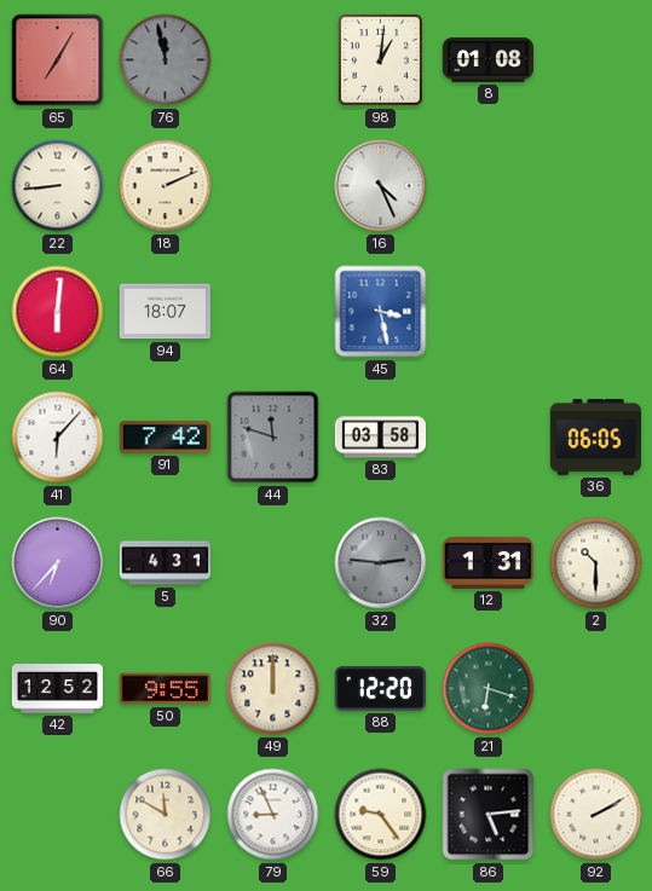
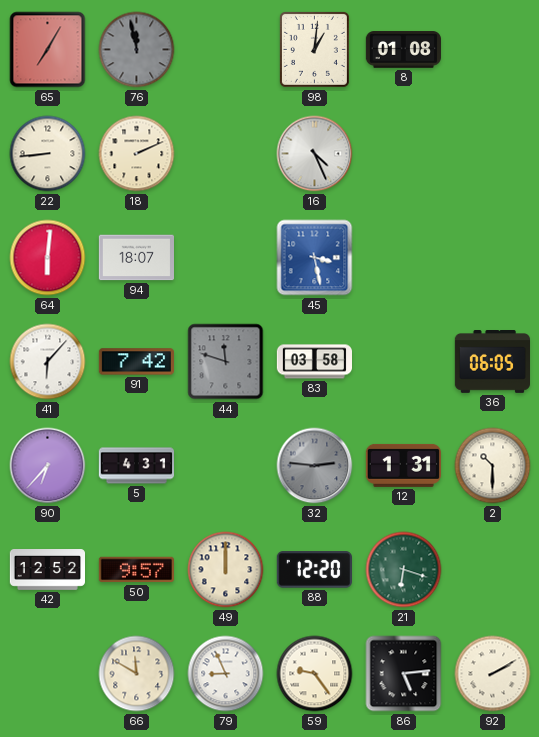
50: 9:55 -> 9:57 (136, 570)
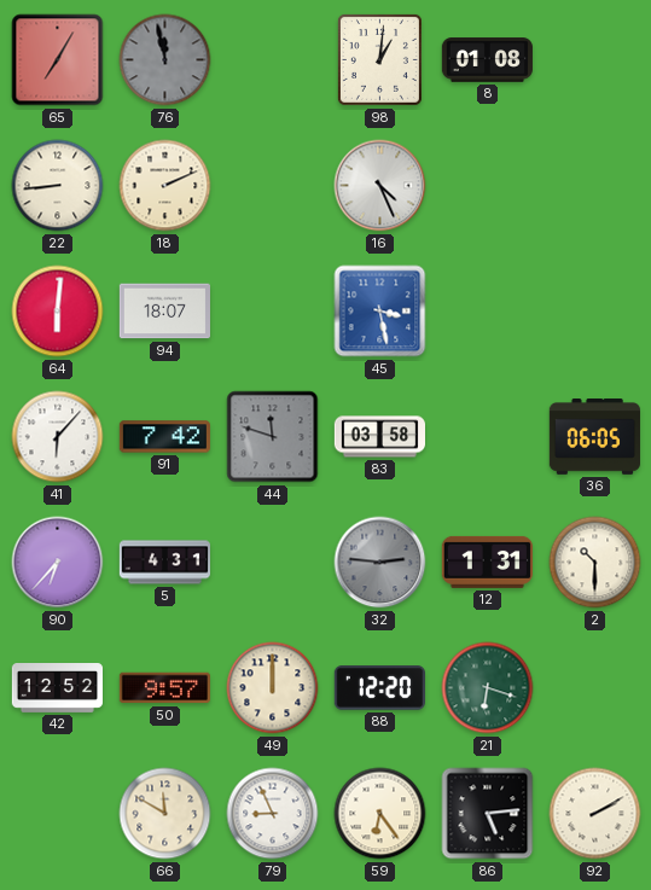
59: 9:24 -> 6:24 (380, 814)
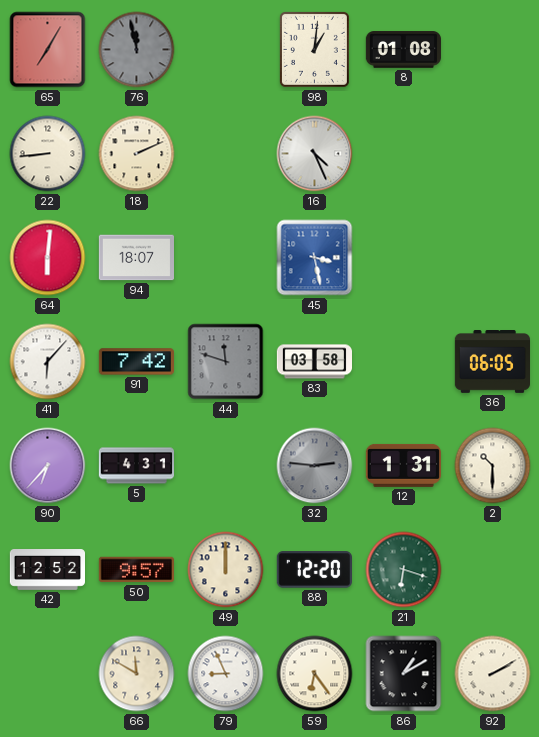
86: 5:14 -> 1:10 (404, 674)
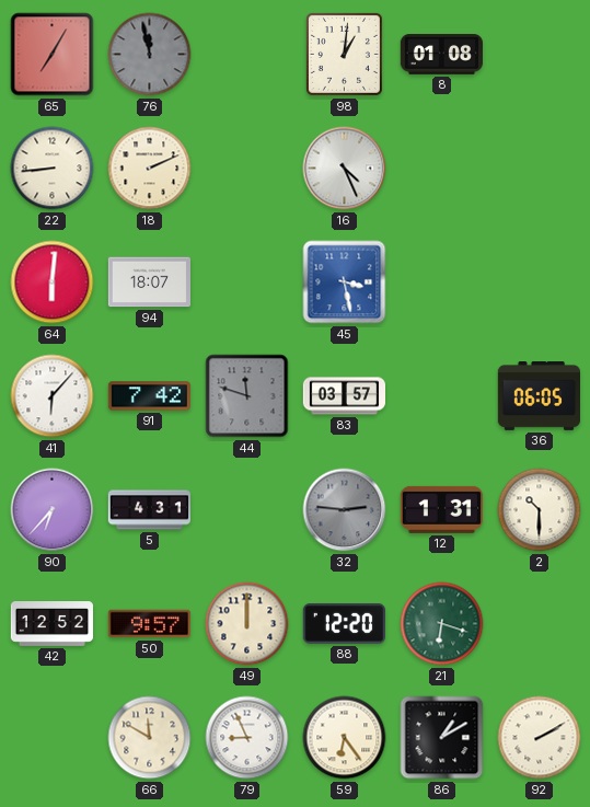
83: 03:58 -> 03:57 (344, 396)
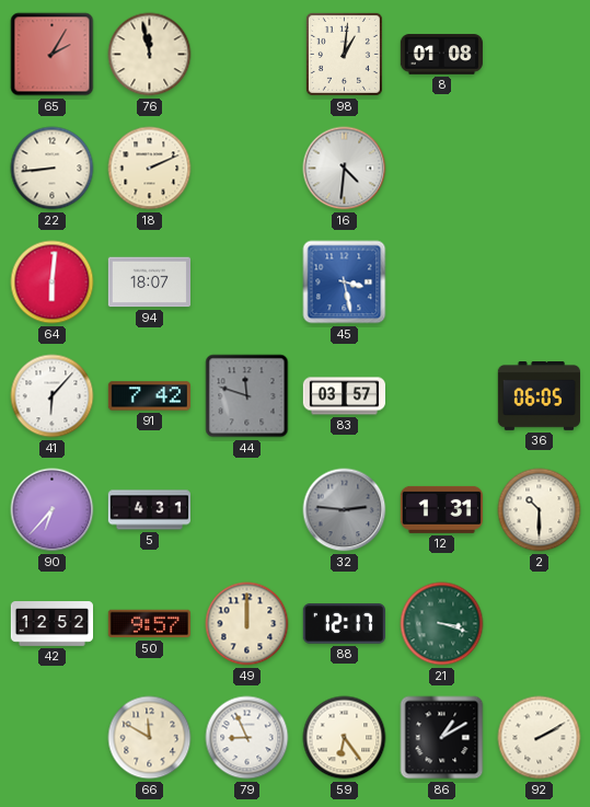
65: 7:05 -> 2:05 (53, 55)
76 dial: grey -> cream (150, 55)
16: 4:26 -> 4:31 (345, 169)
88: 12:20 -> 12:17 (344, 624)
21: 6:18 -> 3:18 (442, 624)
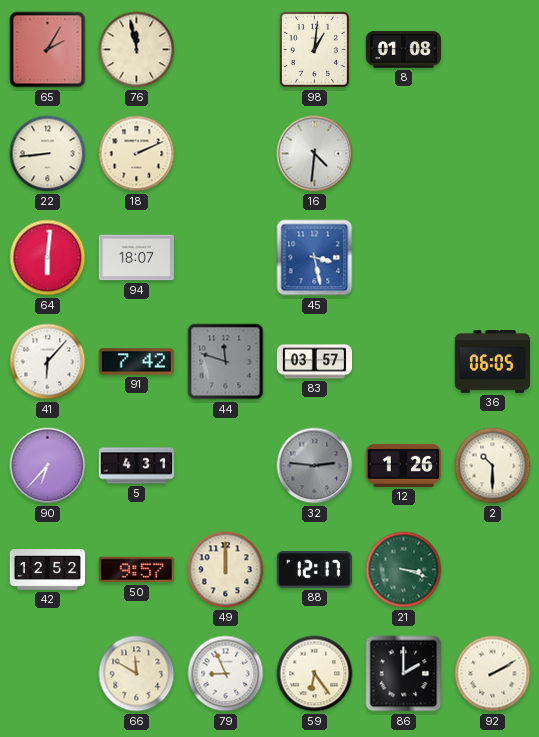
12: 1:31 -> 1:26 (403, 465)
86: 1:10 -> 2:00 (404, 674)
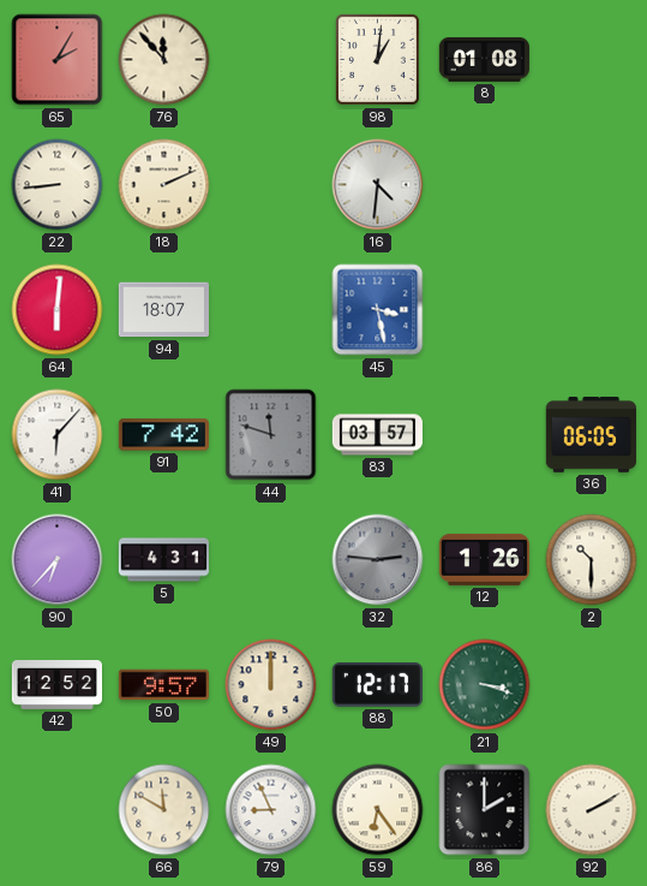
76: 11:58 -> 11:53 (164, 60)
